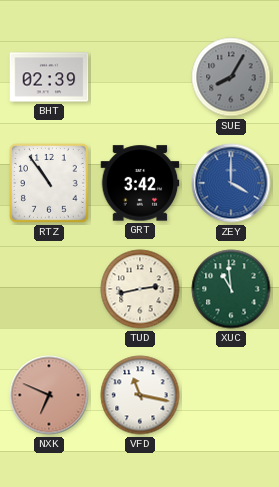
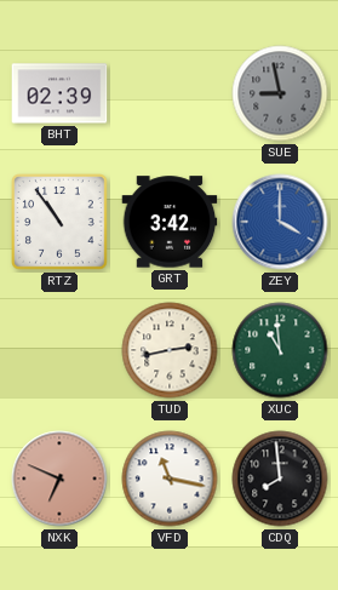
SUE: 8:05 -> 8:58 (280, 93)
CDQ: none -> 7:59 (280, 479)
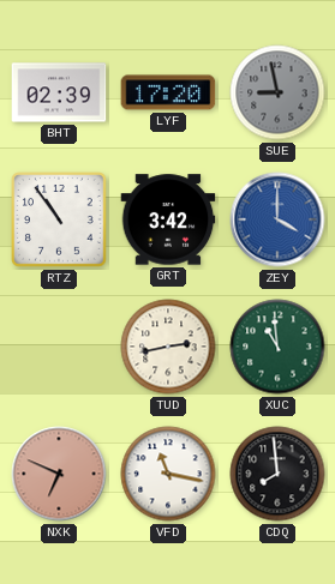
LYF: none -> 17:20 (168, 92)
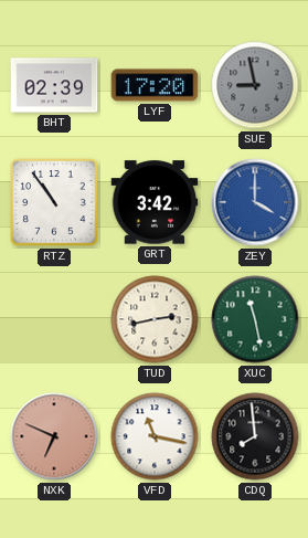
XUC: 10:59 -> 11:28 (255, 319)
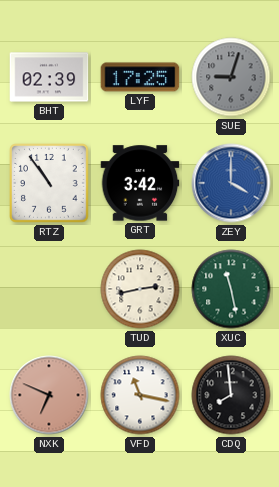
LYF: 17:20 -> 17:25 (140, 77)
SUE: 8:58 -> 9:03 (231, 77)
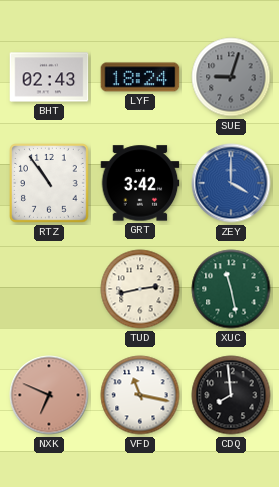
BHT: 02:39 -> 02:43 (49, 77)
LYF: 17:25 -> 18:24 (140, 77)
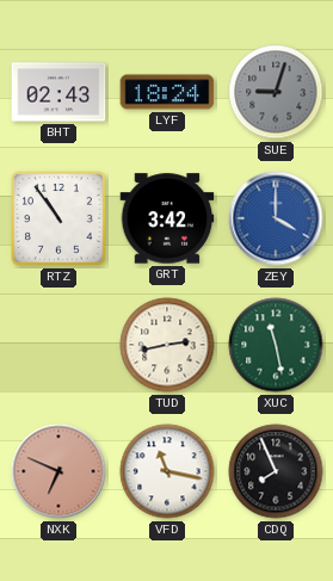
CDQ: 7:59 -> 7:56 (276, 471)
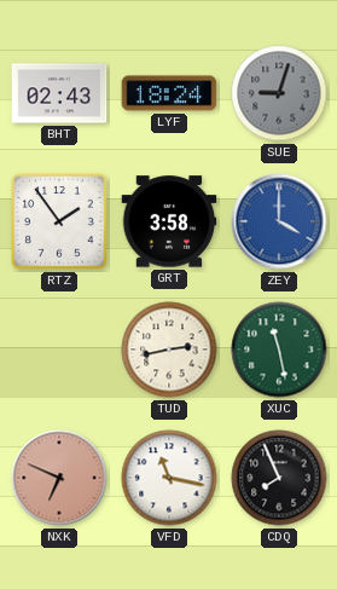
RTZ: 10:54 -> 1:54 (60, 223)
GRT: 3:42 -> 3:58 (169, 221)
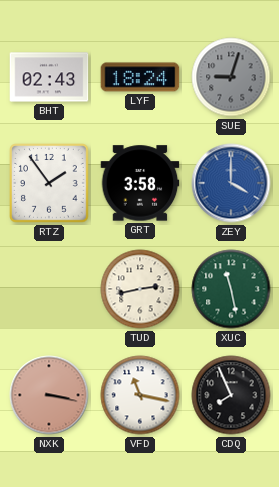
NXK: 6:49 -> 3:17 (49, 395)
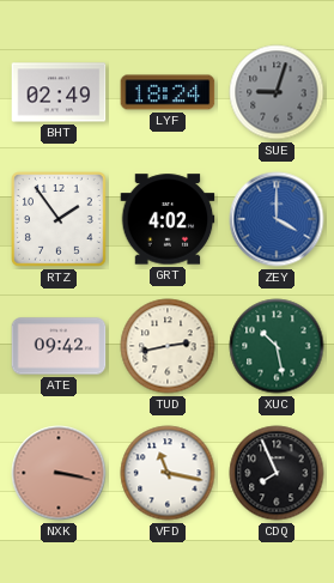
BHT: 02:43 -> 02:49 (59, 92)
GRT: 3:58 -> 4:02 (168, 219)
ATE: none -> 09:42 (59, 346)
XUC: 11:28 -> 10:28 (277, 346)
